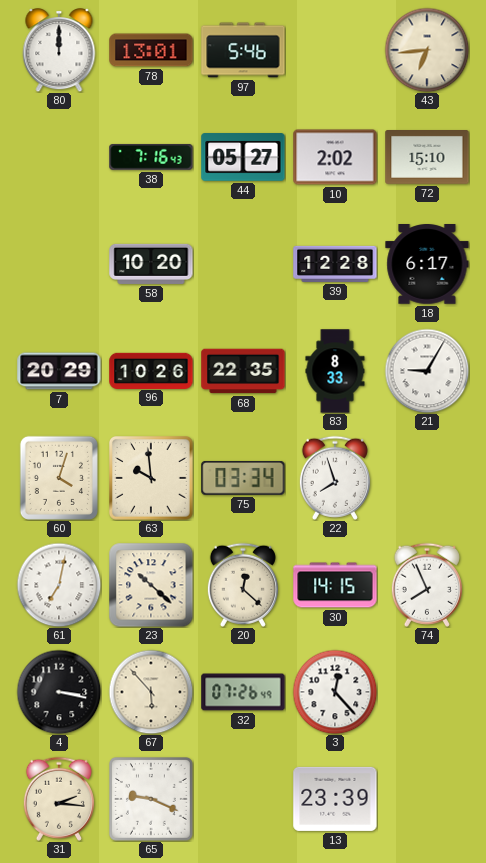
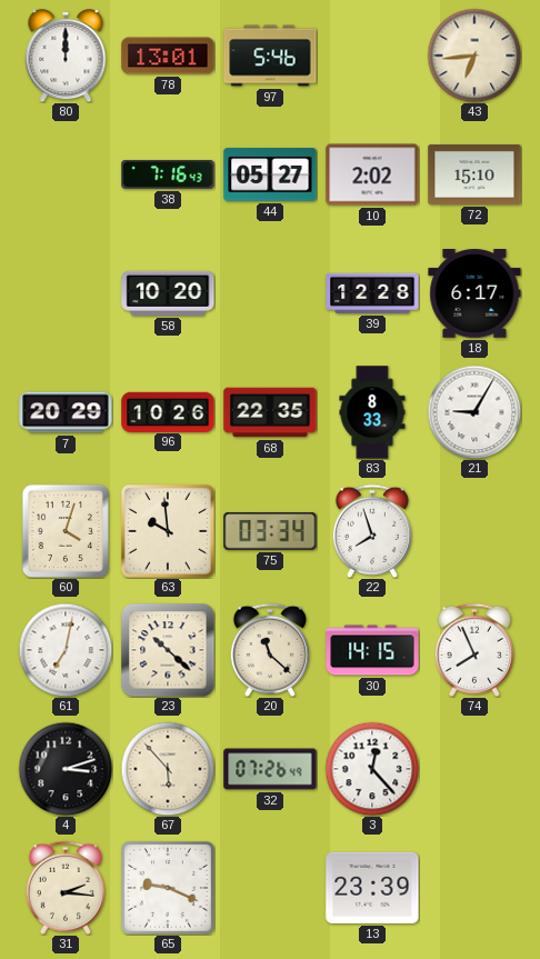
20: 12:22 -> 11:22 (270, 650)
4: 3:17 -> 3:12 (66, 769)
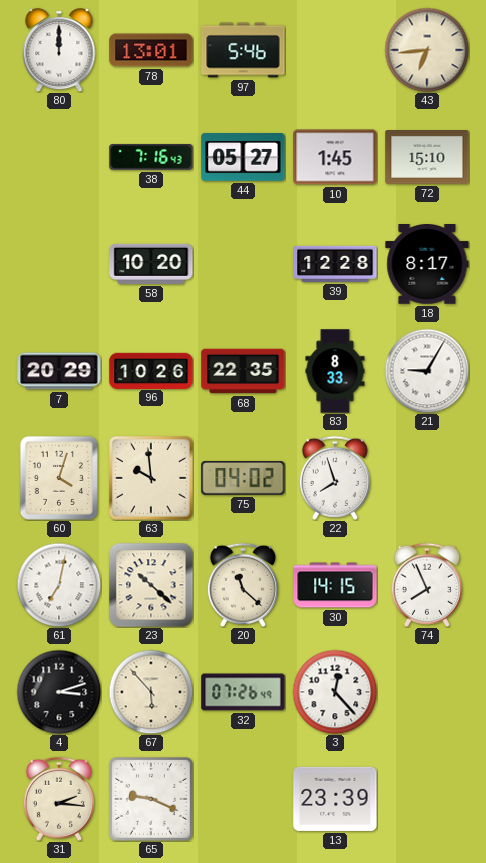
10: 2:02 -> 1:45 (335, 157)
18: 6:17 -> 8:17 (427, 264)
75: 03:34 -> 04:02 (243, 478)
